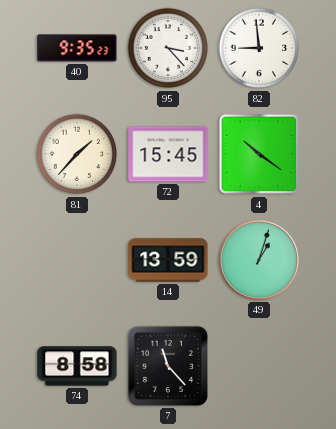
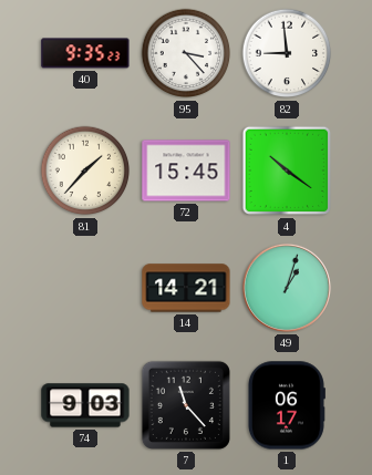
14: 13:59 -> 14:21 (186, 288)
74: 8:58 -> 9:03 (85, 405)
1: none -> 06:17 (286, 405)
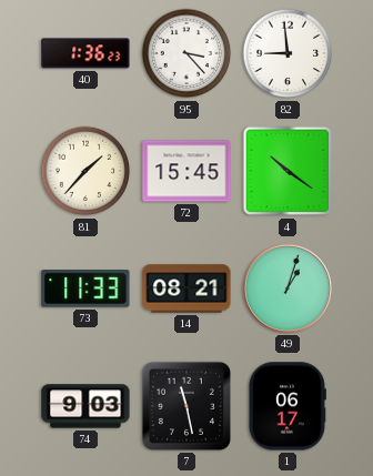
40: 9:35 -> 1:36 (85, 53)
73: none -> 11:33 (85, 288)
14: 14:21 -> 08:21 (186, 288)
7: 11:23 -> 11:28 (186, 406)
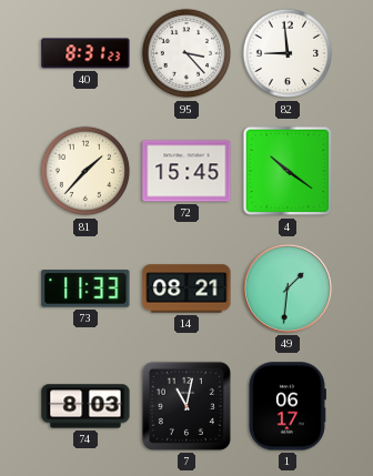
40: 1:36 -> 8:31 (85, 53)
49: 1:03 -> 1:31 (288, 288)
74: 9:03 -> 8:03 (85, 406)
7: 11:28 -> 11:02 (186, 406)
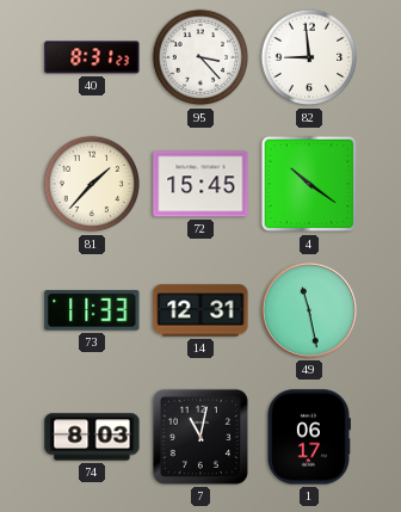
14: 08:21 -> 12:31 (200, 310)
49: 1:31 -> 11:28 (309, 310)
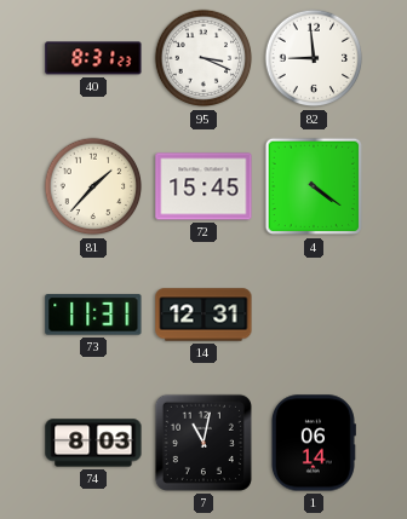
95: 3:23 -> 3:19 (203, 58)
4: 10:21 -> 4:21 (314, 186)
73: 11:33 -> 11:31 (93, 315)
49: 11:28 -> none (309, 310)
1: 06:17 -> 06:14 (313, 443)
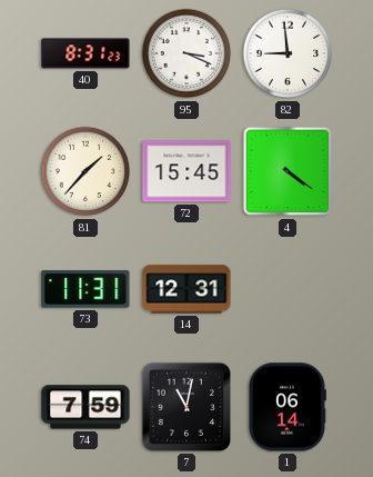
74: 8:03 -> 7:59 (85, 407)
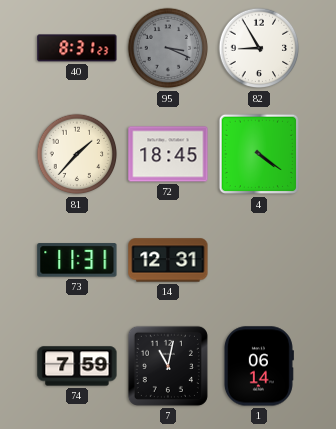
95 dial: white -> grey (168, 48)
82: 8:59 -> 8:55 (259, 48)
72: 15:45 -> 18:45 (168, 154)
